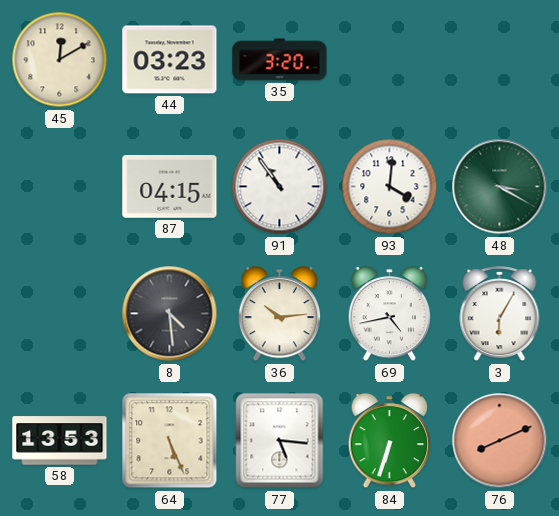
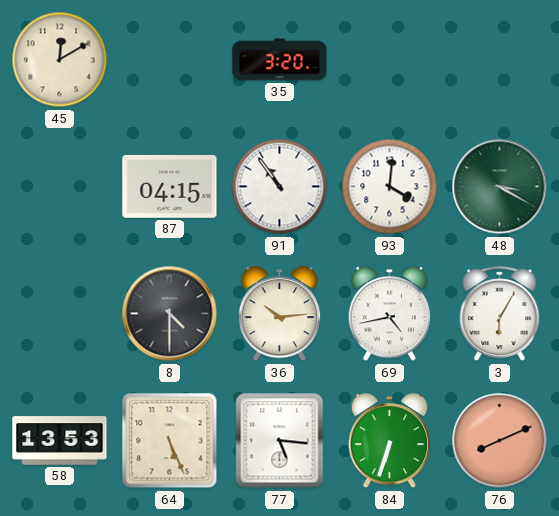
44: 03:23 -> none (170, 60)
8: 4:29 -> 4:30 (170, 314)
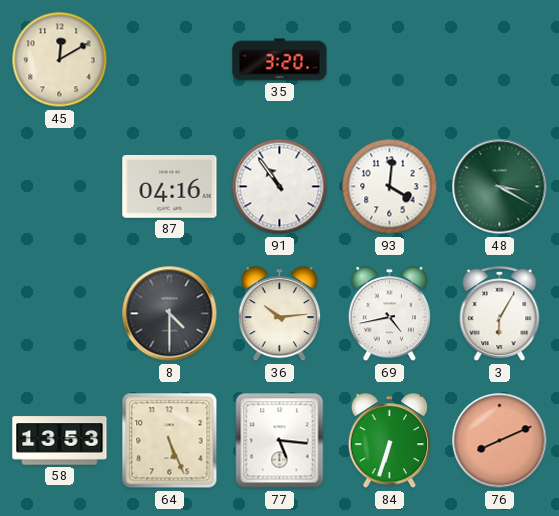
87: 04:15 -> 04:16 (170, 187)
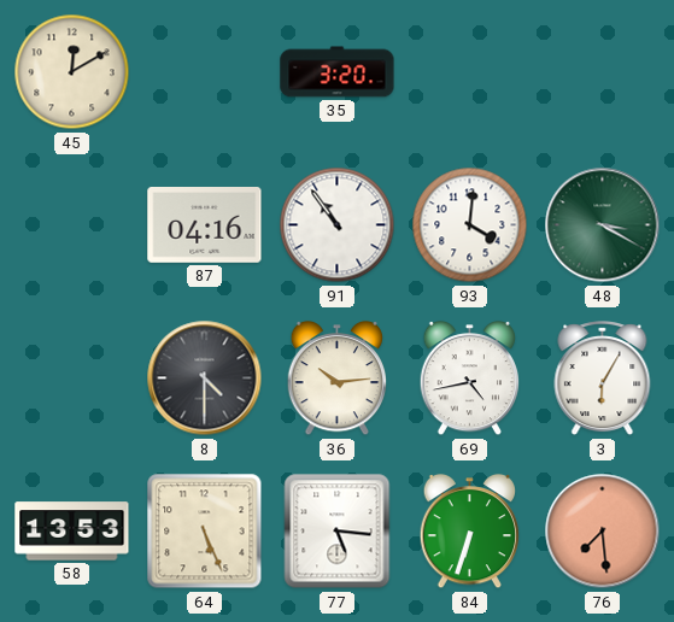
76: 8:11 -> 7:29 (603, 532)
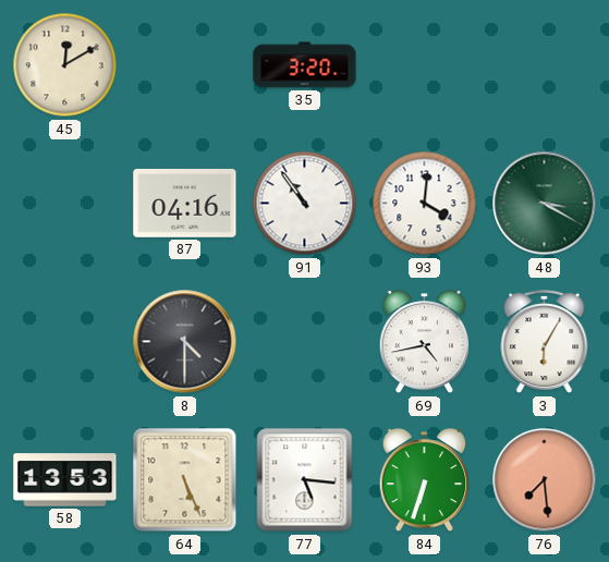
36: 10:14 -> none (338, 380)
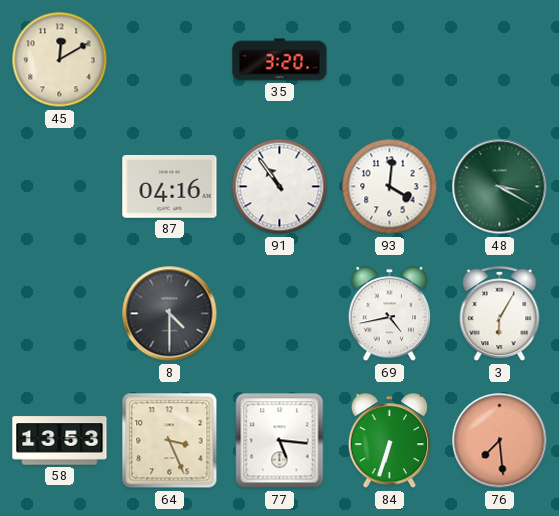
64: 5:26 -> 3:26 (170, 441)
